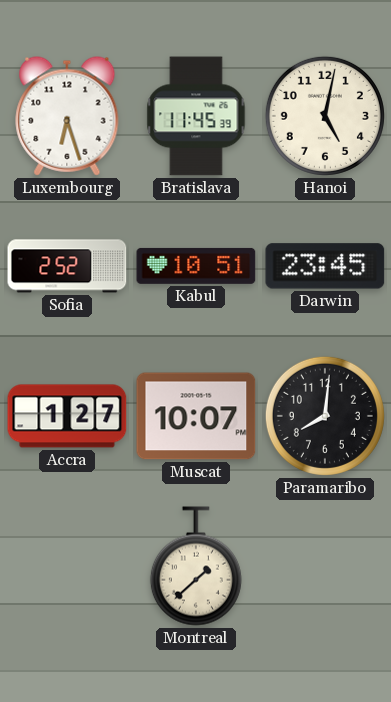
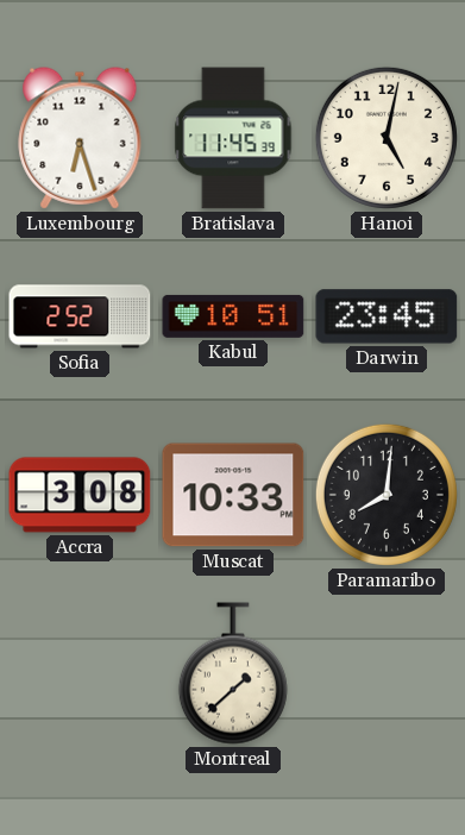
Accra: 1:27 -> 3:08 (80, 495)
Muscat: 10:07 -> 10:33 (233, 495)
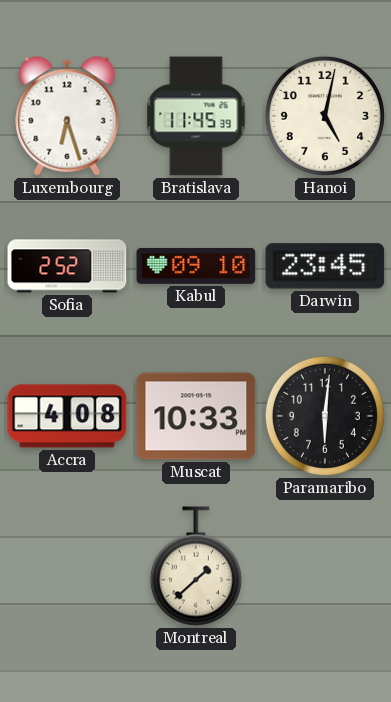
Kabul: 10:51 -> 09:10 (196, 266)
Accra: 3:08 -> 4:08 (67, 416)
Paramaribo: 8:01 -> 6:01 (325, 416)
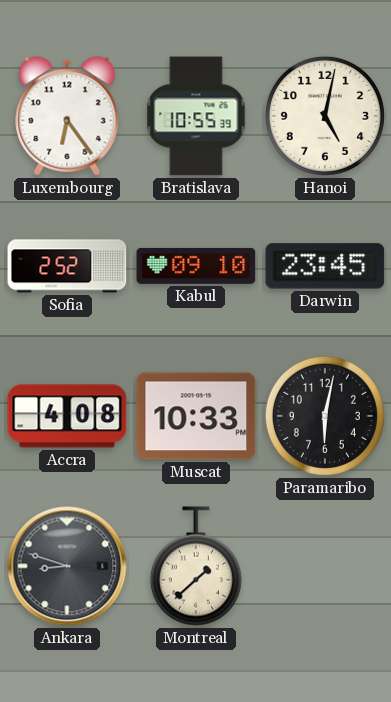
Luxembourg: 6:27 -> 6:24 (67, 116)
Bratislava: 11:45 -> 10:55 (196, 116)
Paramaribo: 6:01 -> 6:02 (325, 416)
Ankara: none -> 8:48 (67, 566)
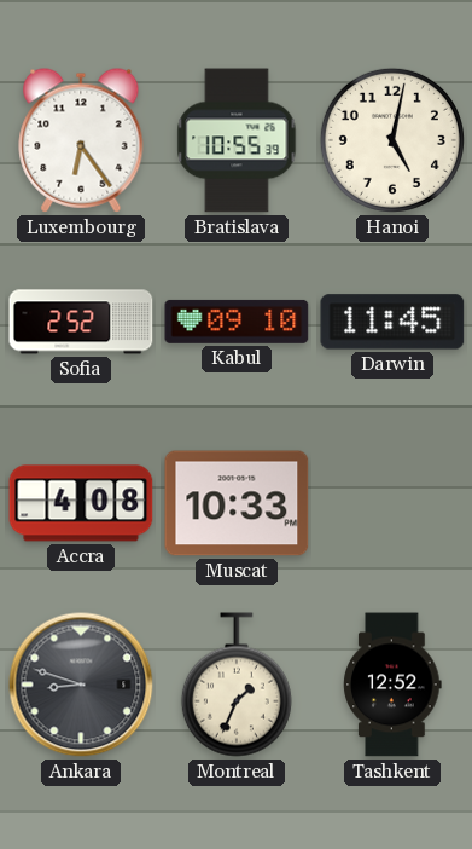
Darwin: 23:45 -> 11:45 (392, 322)
Paramaribo: 6:02 -> none (325, 416)
Montreal: 1:38 -> 1:34 (237, 685)
Tashkent: none -> 12:52 (392, 685)
